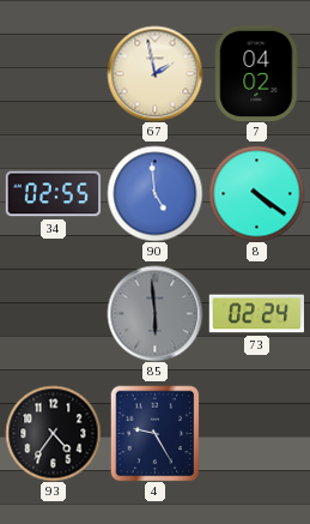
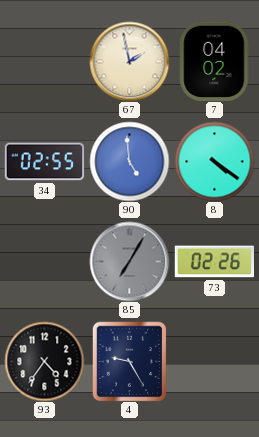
85: 5:59 -> 7:05 (129, 261)
73: 02:24 -> 02:26 (214, 262)
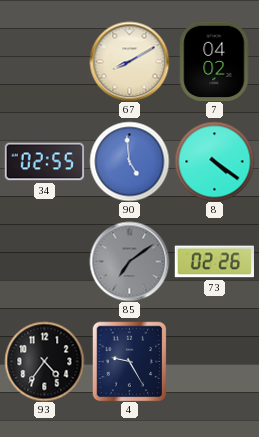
67: 1:58 -> 8:10 (129, 61)
85: 7:05 -> 7:09 (129, 261)
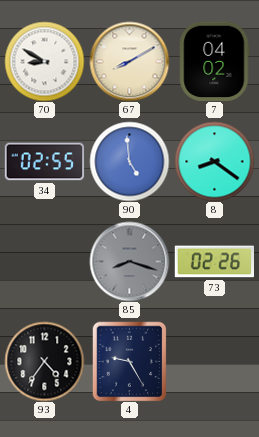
70: none -> 8:50 (44, 61)
8: 4:21 -> 8:21 (214, 161)
85: 7:09 -> 8:18 (129, 261)
